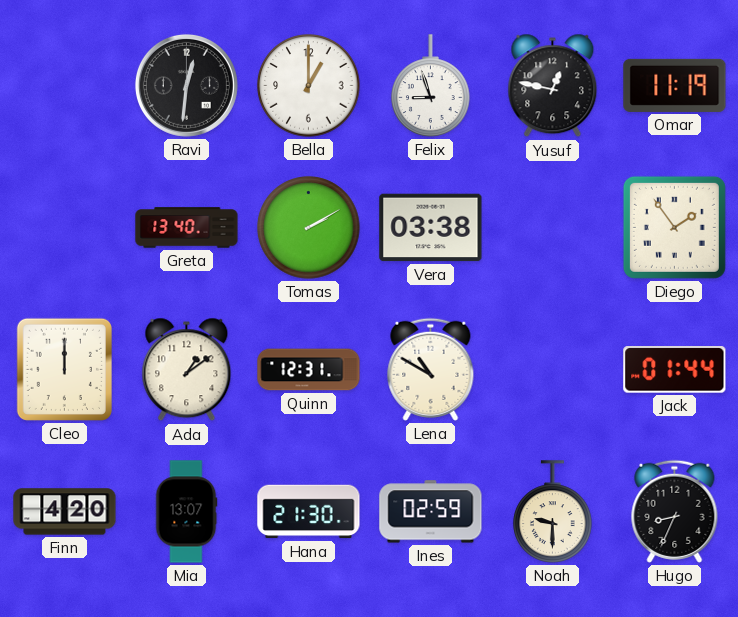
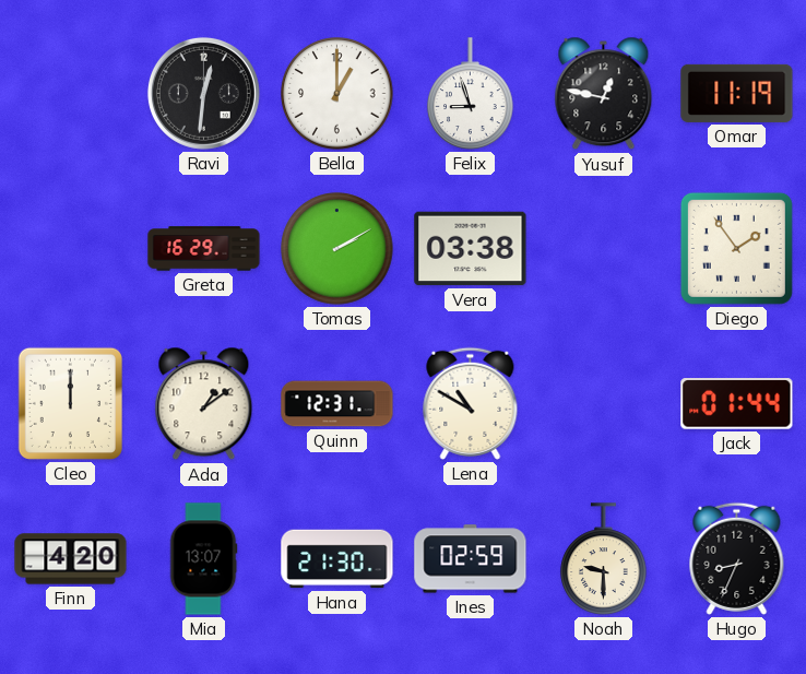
Greta: 13:40 -> 16:29 (204, 249)
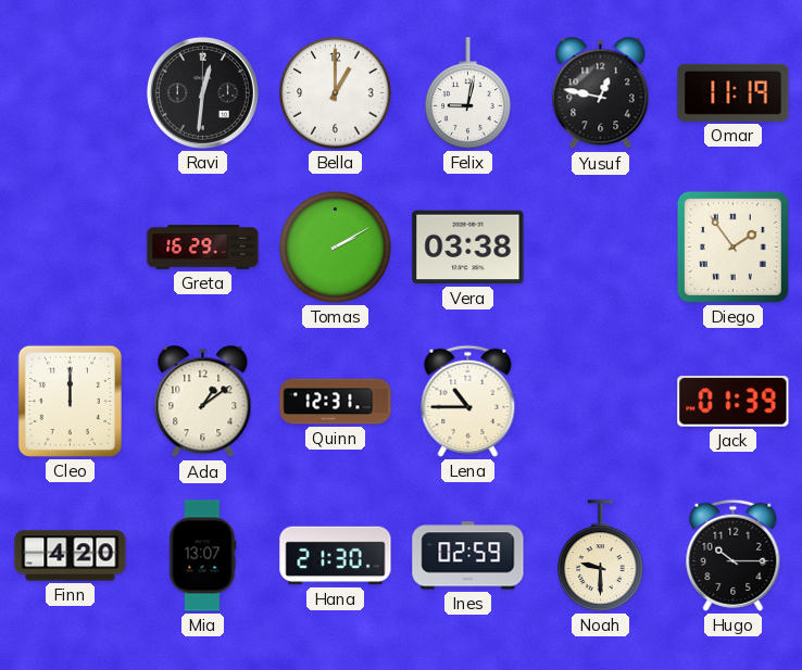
Felix: 8:57 -> 9:02 (468, 93)
Lena: 10:50 -> 10:45 (468, 401)
Jack: 01:44 -> 01:39 (734, 402)
Hugo: 8:34 -> 10:15 (734, 555)
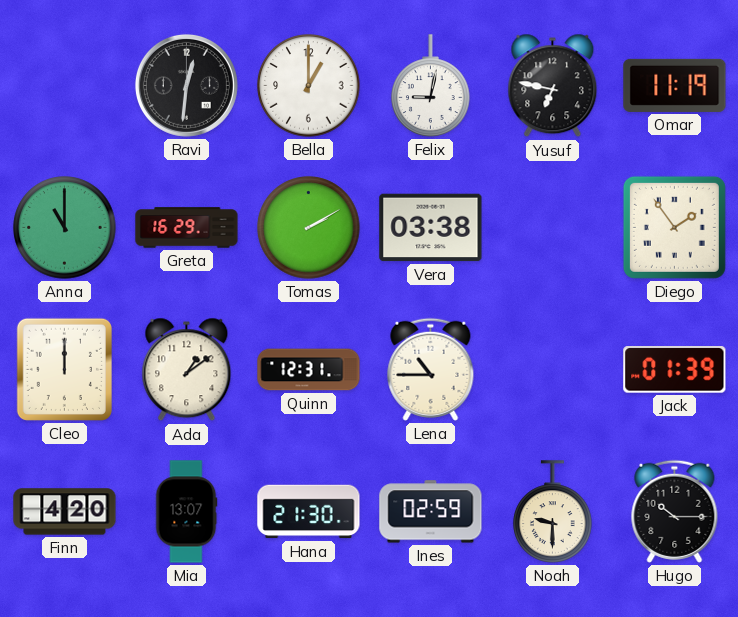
Yusuf: 12:47 -> 6:47 (553, 86)
Anna: none -> 11:00 (65, 228)
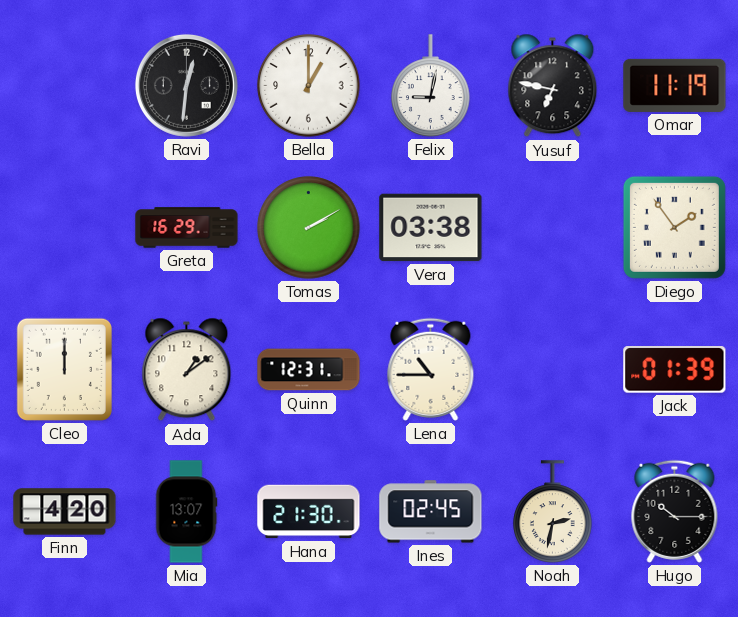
Anna: 11:00 -> none (65, 228)
Ines: 02:59 -> 02:45 (431, 512)
Noah: 9:30 -> 2:32 (553, 512)
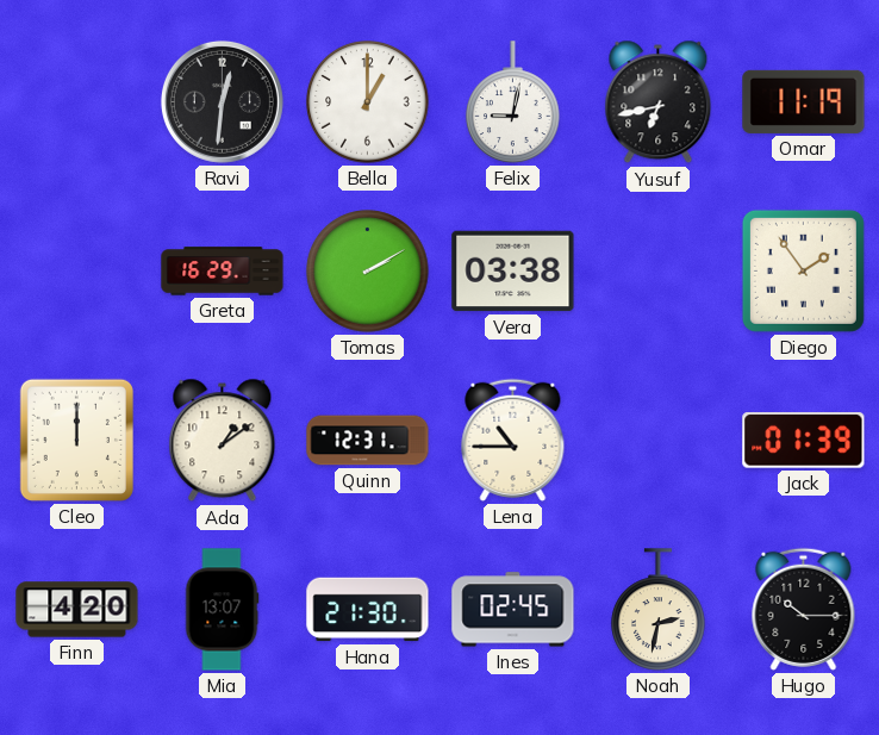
Yusuf: 6:47 -> 6:43 (659, 102)
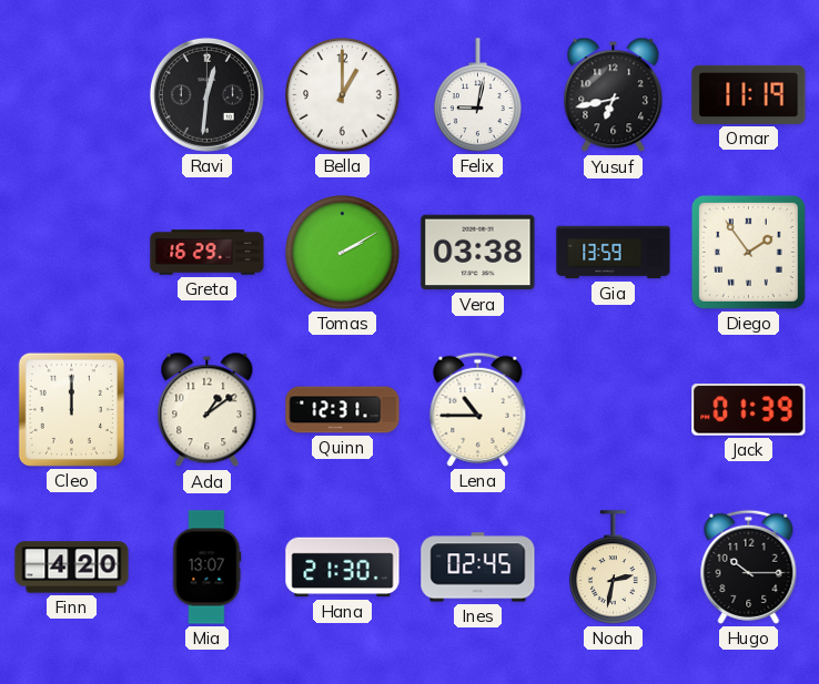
Gia: none -> 13:59 (614, 253)
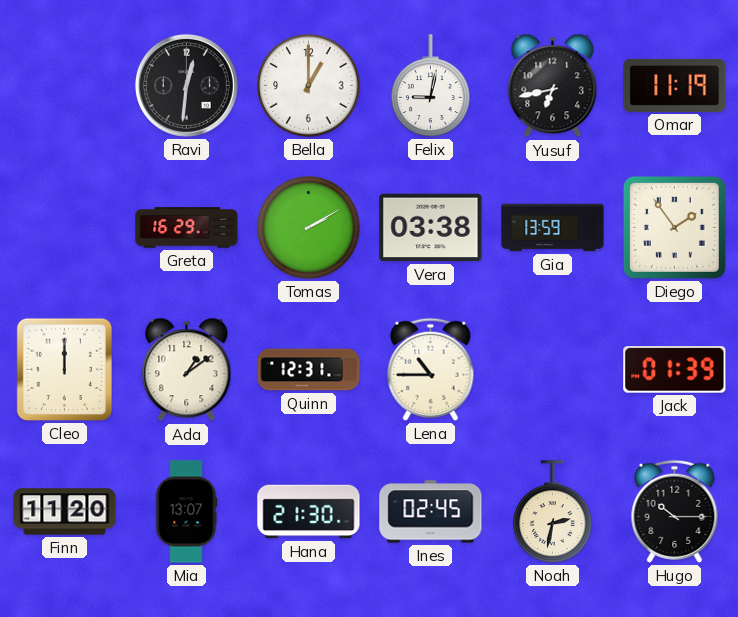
Finn: 4:20 -> 11:20 (65, 512)
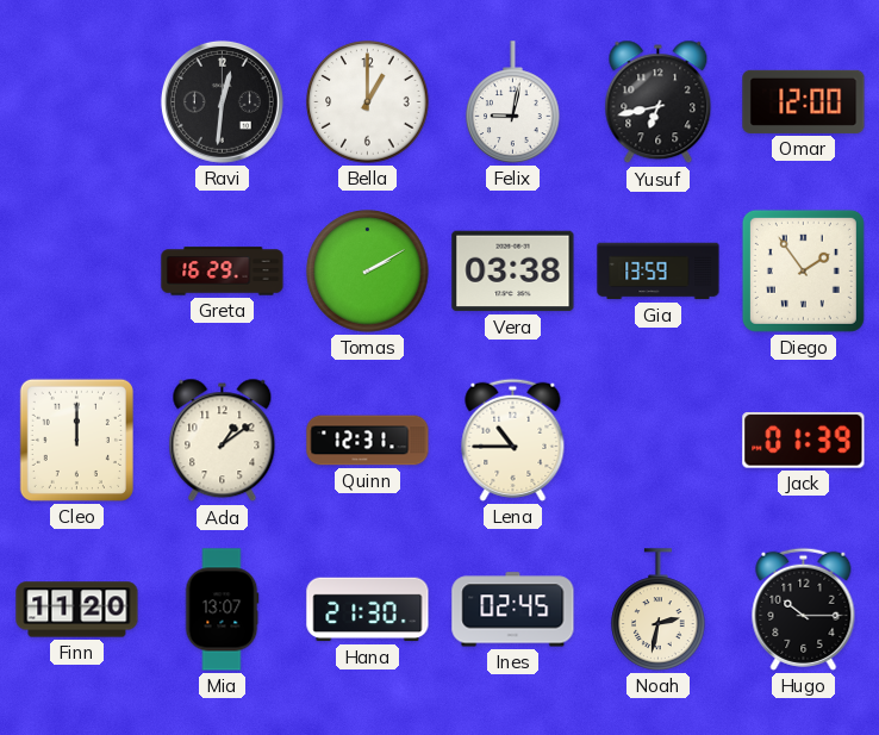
Omar: 11:19 -> 12:00 (804, 101)
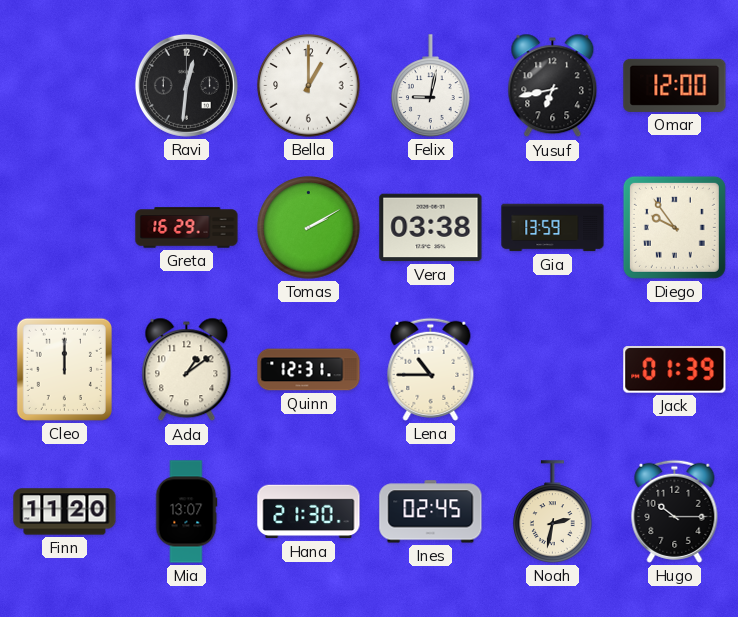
Diego: 1:54 -> 9:54 (674, 227)
